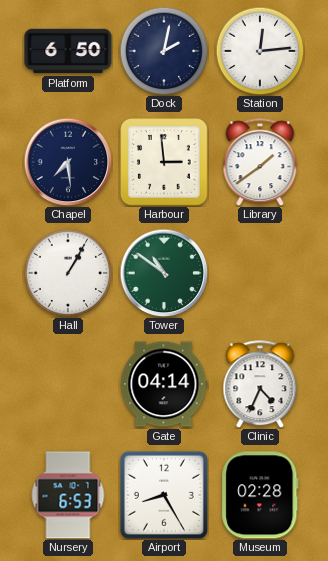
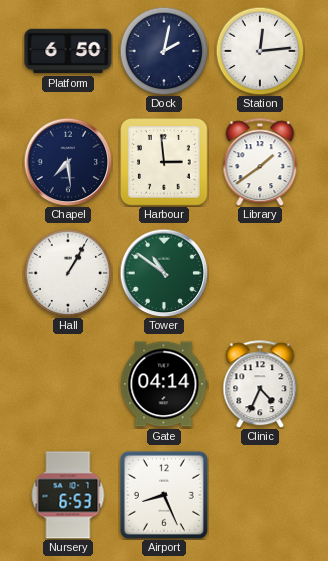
Airport: 8:25 -> 8:26 (164, 495)
Museum: 02:28 -> none (260, 495)
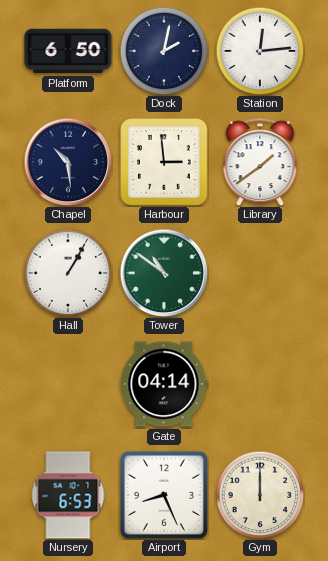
Chapel: 7:29 -> 10:29 (68, 162)
Clinic: 4:34 -> none (260, 384)
Gym: none -> 12:00 (260, 495)
